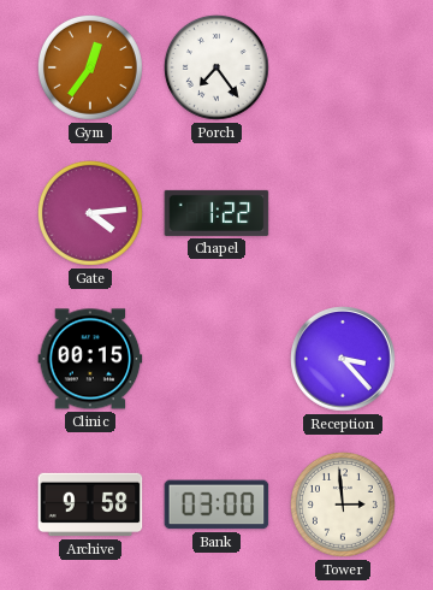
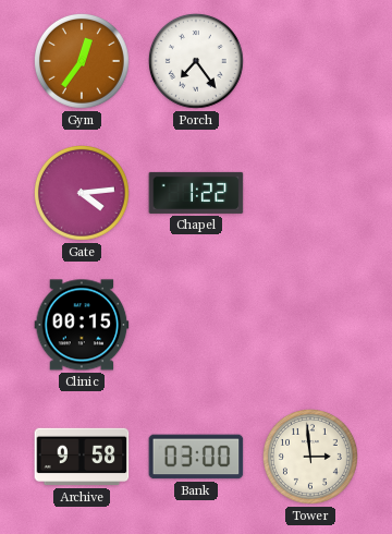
Reception: 3:23 -> none (344, 360)
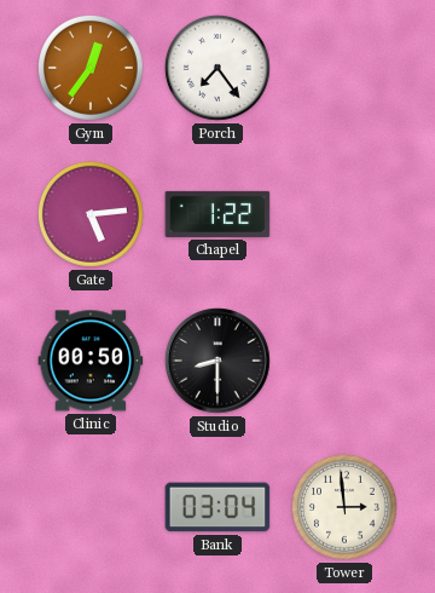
Gate: 4:14 -> 5:14 (91, 214)
Clinic: 00:15 -> 00:50 (91, 361)
Studio: none -> 8:30 (219, 362)
Archive: 9:58 -> none (82, 457)
Bank: 03:00 -> 03:04 (217, 507)
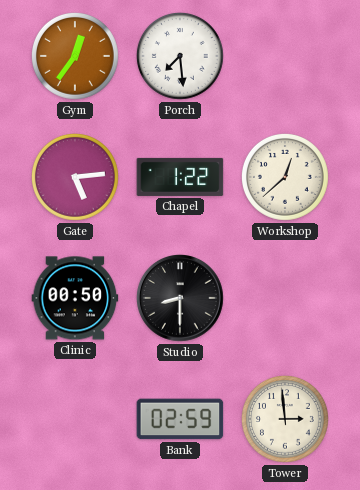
Porch: 7:24 -> 7:29 (180, 56)
Workshop: none -> 12:38 (285, 177)
Bank: 03:04 -> 02:59 (180, 419)
